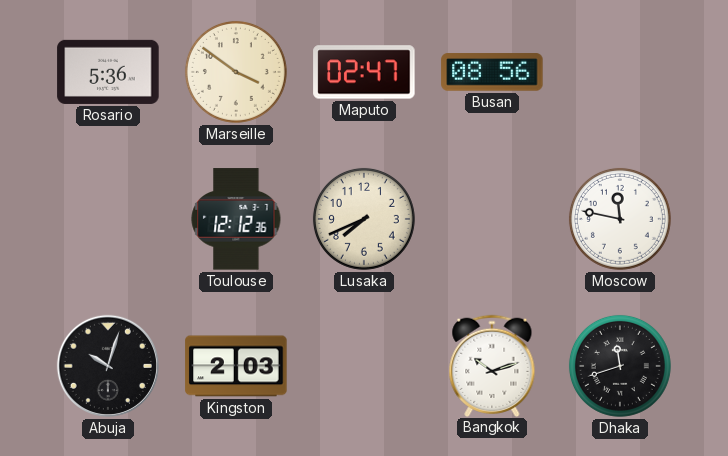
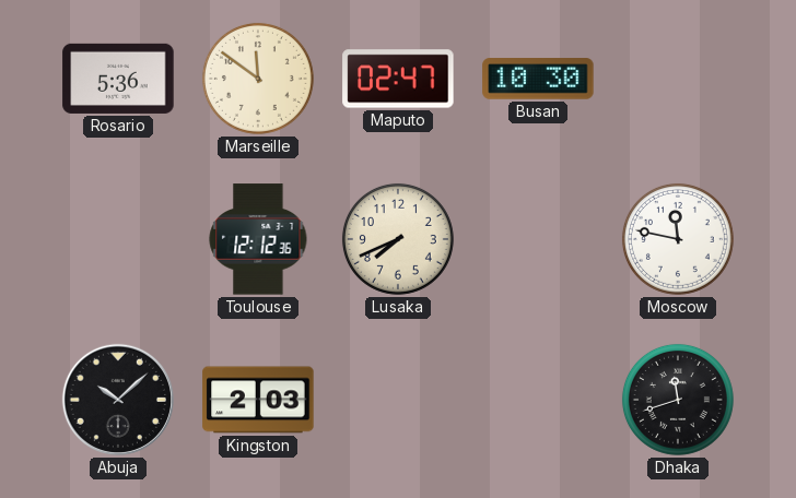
Marseille: 3:51 -> 11:51 (258, 79)
Busan: 08:56 -> 10:30 (538, 79)
Abuja: 10:03 -> 10:08 (118, 400)
Bangkok: 10:12 -> none (492, 365)
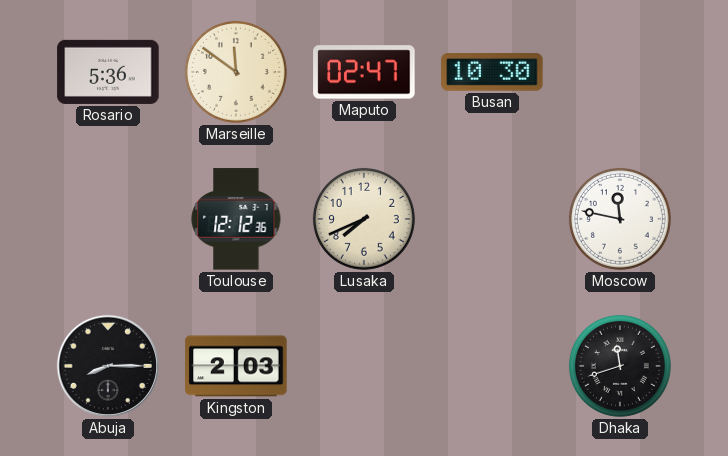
Abuja: 10:08 -> 8:15 (108, 366)
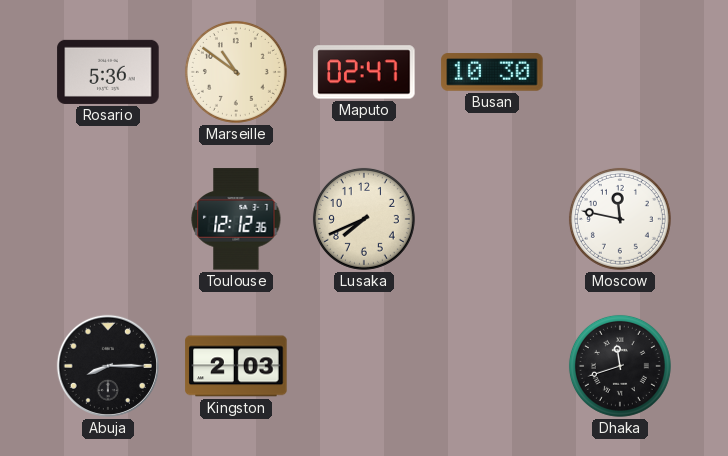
Marseille: 11:51 -> 10:51 (236, 72)
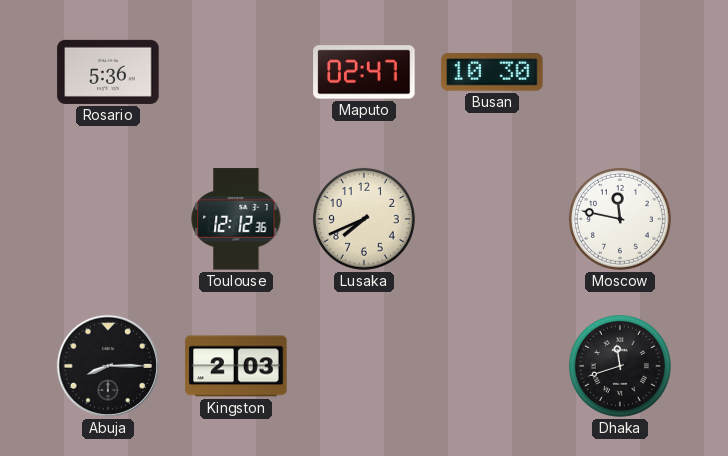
Marseille: 10:51 -> none (236, 72)
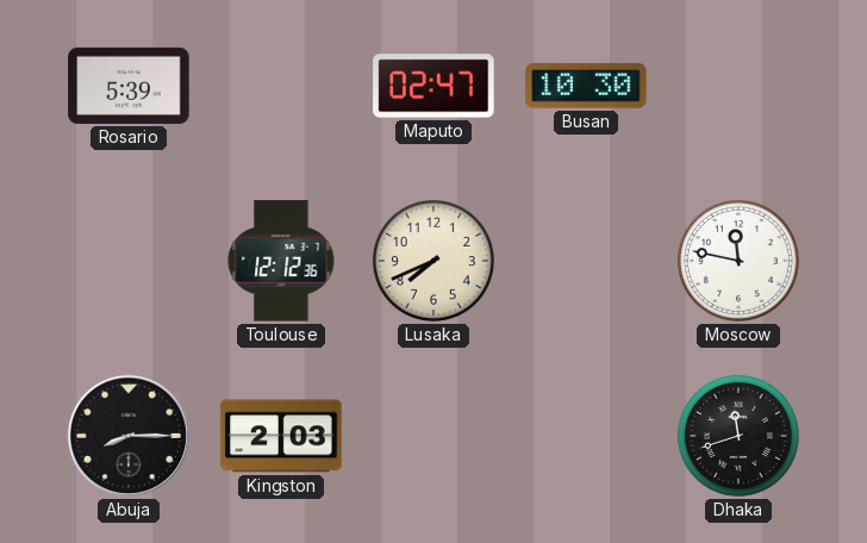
Rosario: 5:36 -> 5:39 (129, 86)
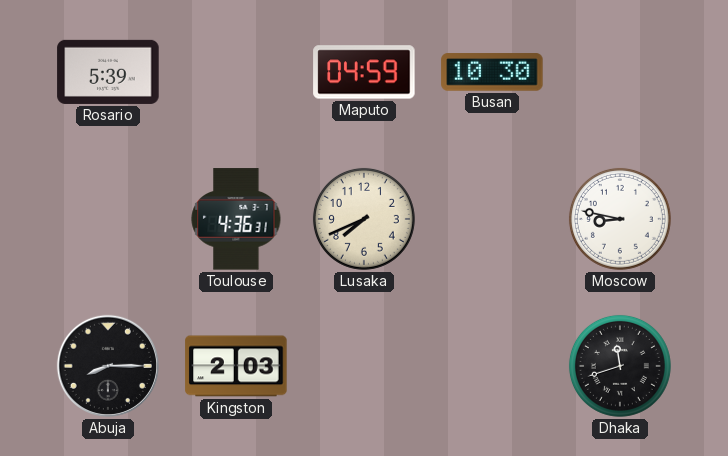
Maputo: 02:47 -> 04:59 (364, 72)
Toulouse: 12:12 -> 4:36 (236, 219)
Moscow: 11:47 -> 8:47 (620, 219)
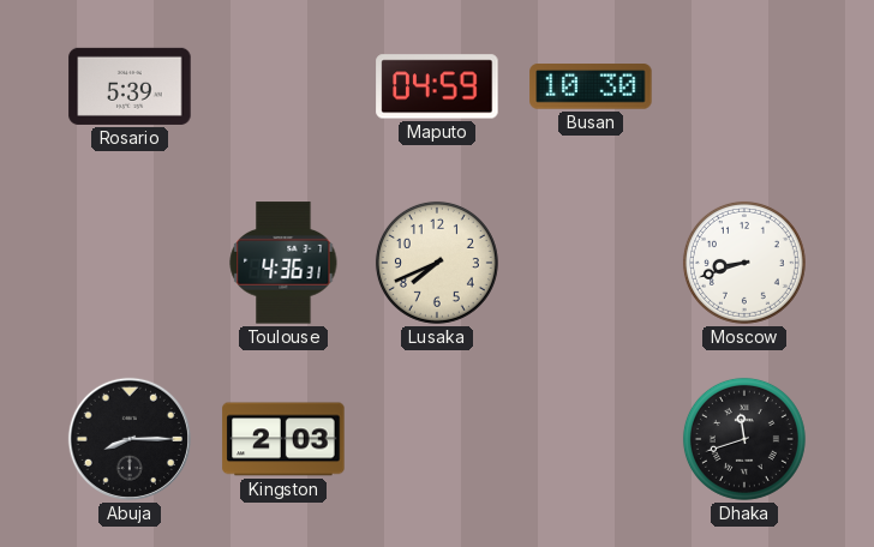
Moscow: 8:47 -> 8:42 (744, 263)
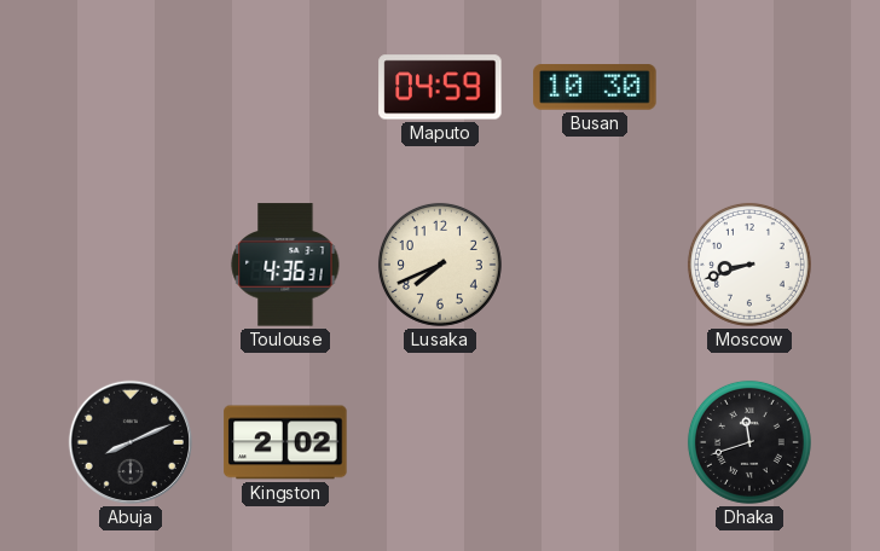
Rosario: 5:39 -> none (130, 86)
Abuja: 8:15 -> 8:11 (131, 442)
Kingston: 2:03 -> 2:02 (285, 442)
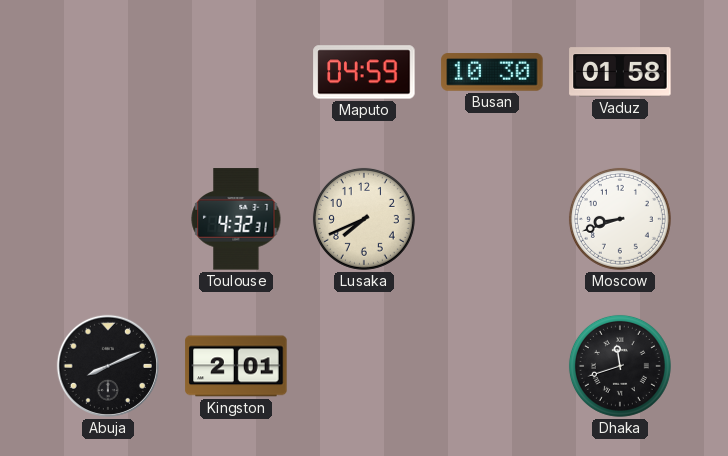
Vaduz: none -> 01:58 (620, 72)
Toulouse: 4:36 -> 4:32 (236, 219)
Kingston: 2:02 -> 2:01 (236, 366)
